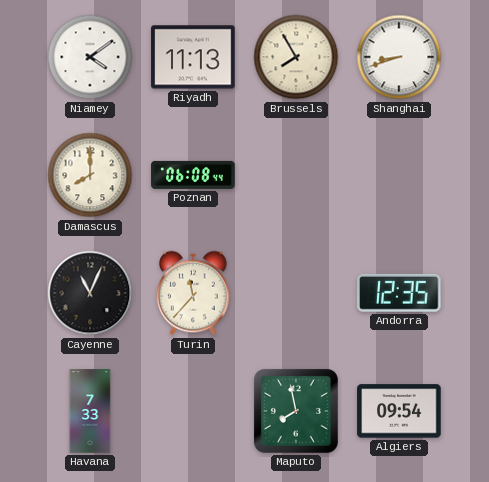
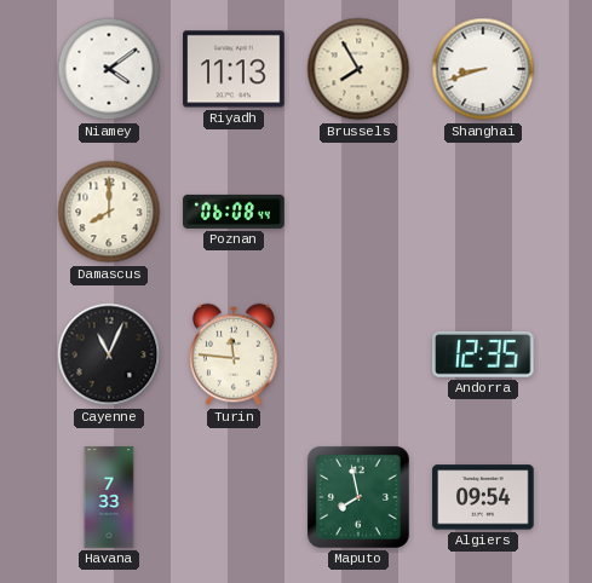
Turin: 11:37 -> 11:46 (234, 354)
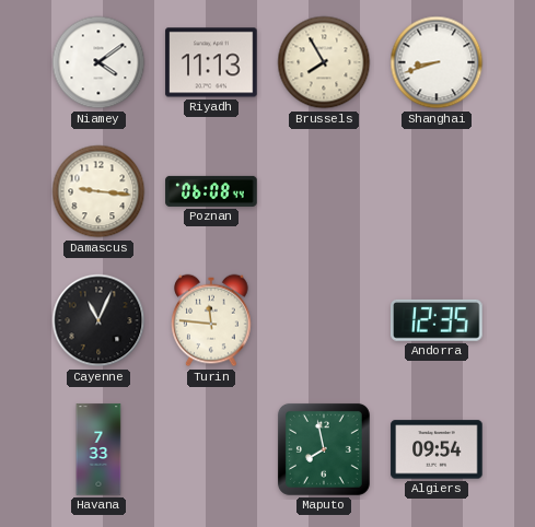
Damascus: 8:00 -> 9:16 (98, 191)
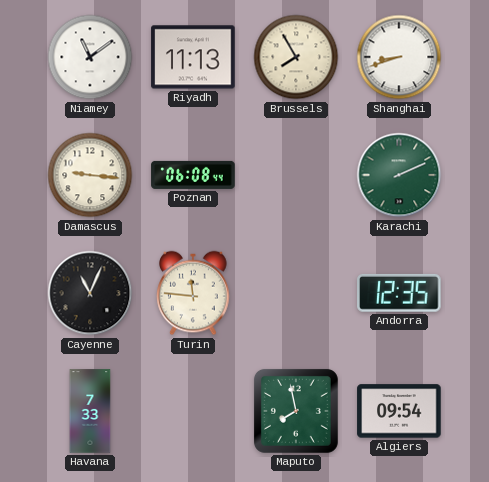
Niamey: 4:09 -> 11:09 (90, 57)
Karachi: none -> 2:11 (399, 175)
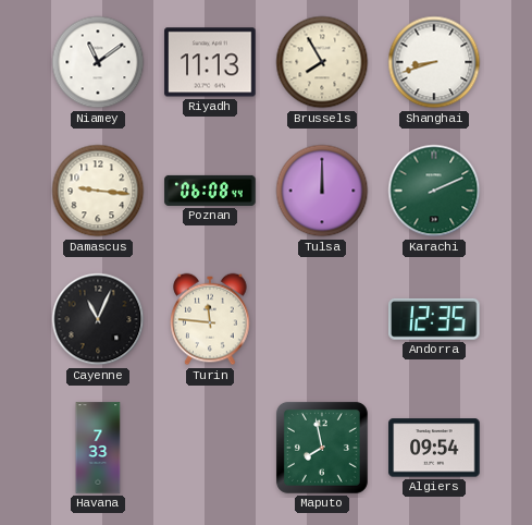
Tulsa: none -> 12:00 (322, 191)
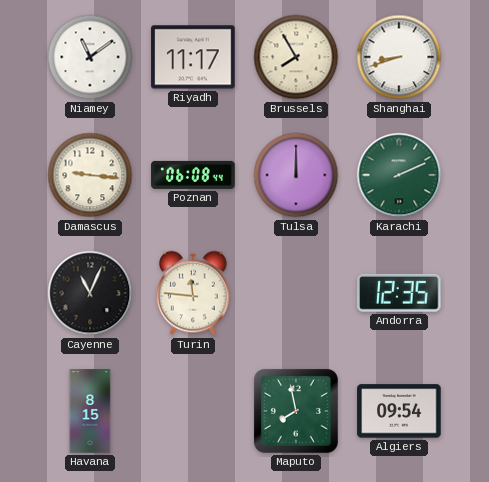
Riyadh: 11:13 -> 11:17 (193, 57)
Havana: 7:33 -> 8:15 (90, 411)
